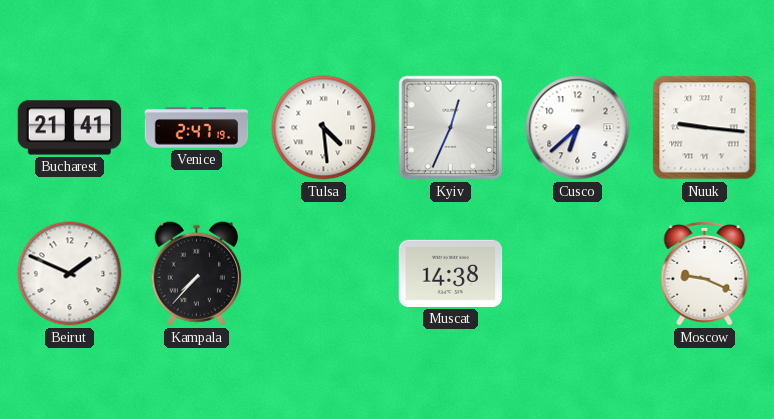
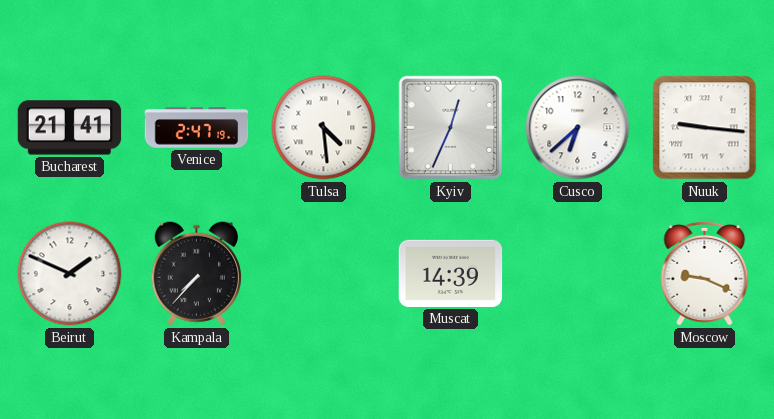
Muscat: 14:38 -> 14:39 (451, 273)
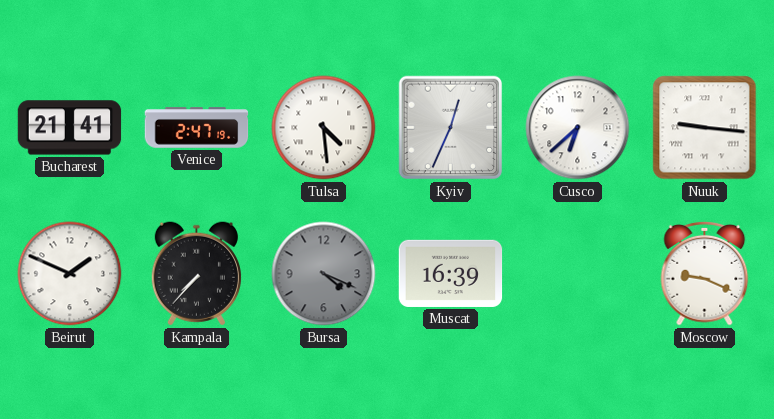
Bursa: none -> 4:19 (324, 274)
Muscat: 14:39 -> 16:39 (451, 273)
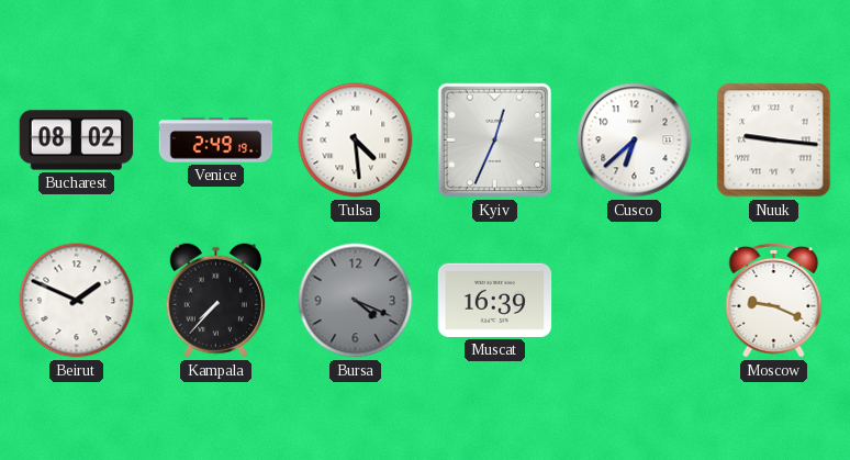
Bucharest: 21:41 -> 08:02 (77, 141)
Venice: 2:47 -> 2:49 (216, 141)
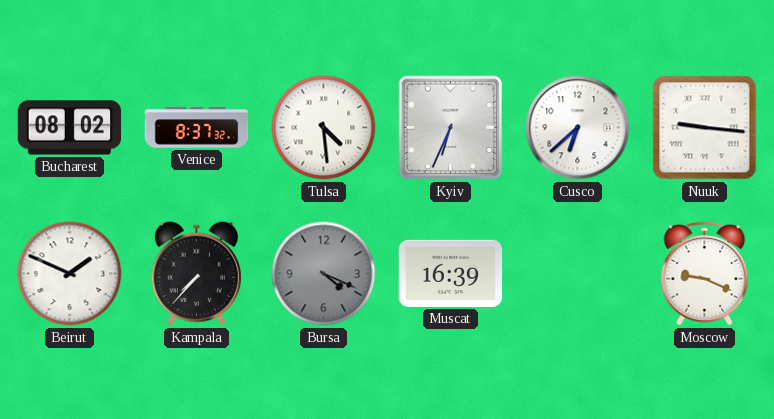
Venice: 2:49 -> 8:37 (197, 128)
Kyiv: 12:34 -> 6:34 (451, 128)
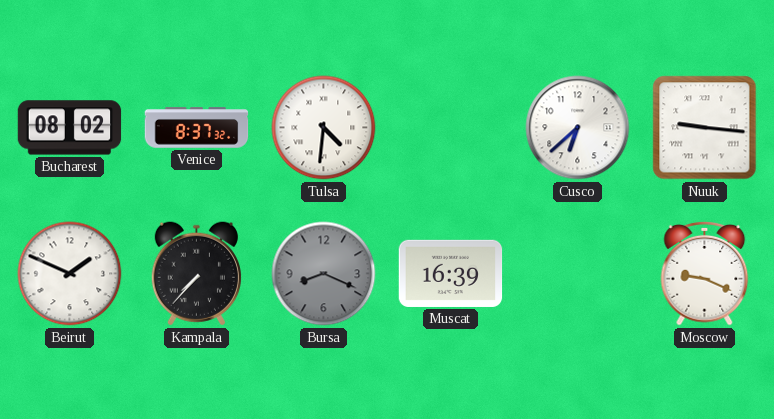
Tulsa: 4:29 -> 4:31 (324, 128)
Kyiv: 6:34 -> none (451, 128)
Bursa: 4:19 -> 8:19 (324, 274)
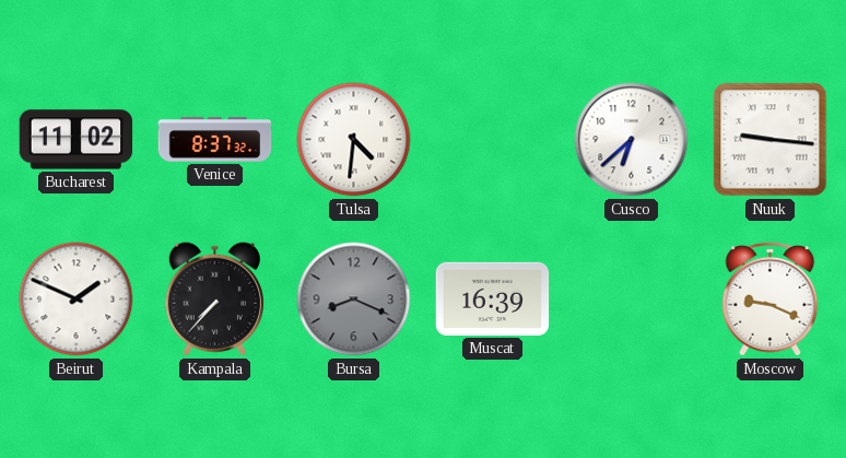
Bucharest: 08:02 -> 11:02 (77, 140)
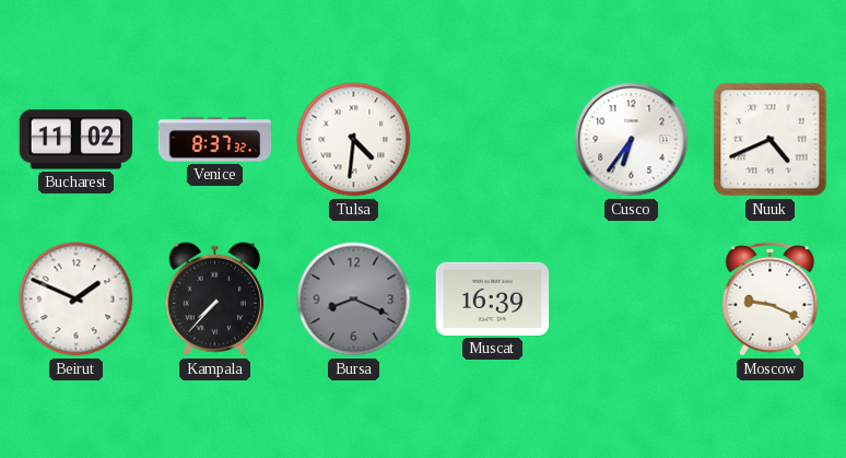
Cusco: 6:38 -> 6:36 (632, 140)
Nuuk: 9:16 -> 4:41 (771, 140)
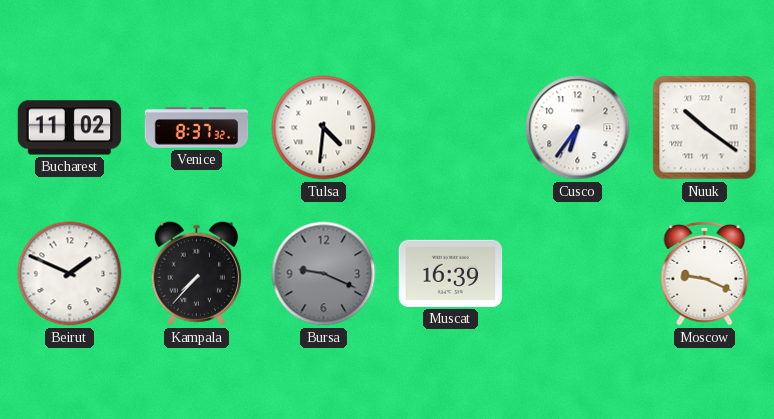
Nuuk: 4:41 -> 10:21 (705, 128)
Bursa: 8:19 -> 9:19 (324, 274)
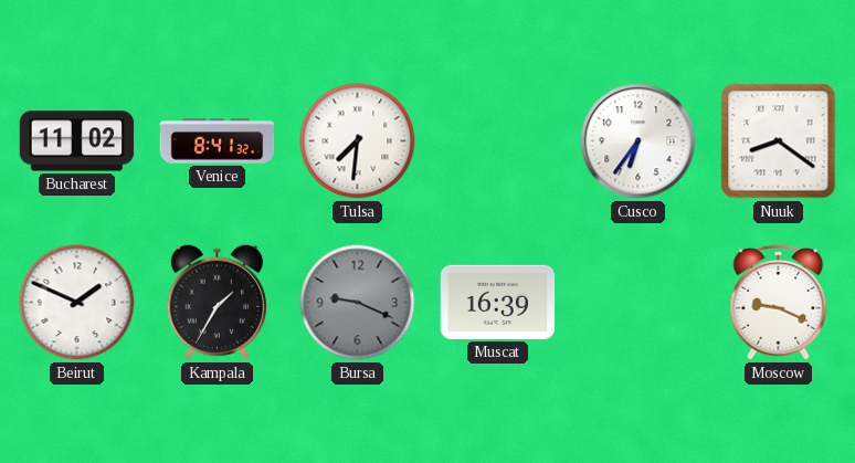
Venice: 8:37 -> 8:41 (218, 141)
Tulsa: 4:31 -> 7:31 (358, 141)
Nuuk: 10:21 -> 8:21 (779, 141)
Kampala: 7:37 -> 1:35 (217, 303)
